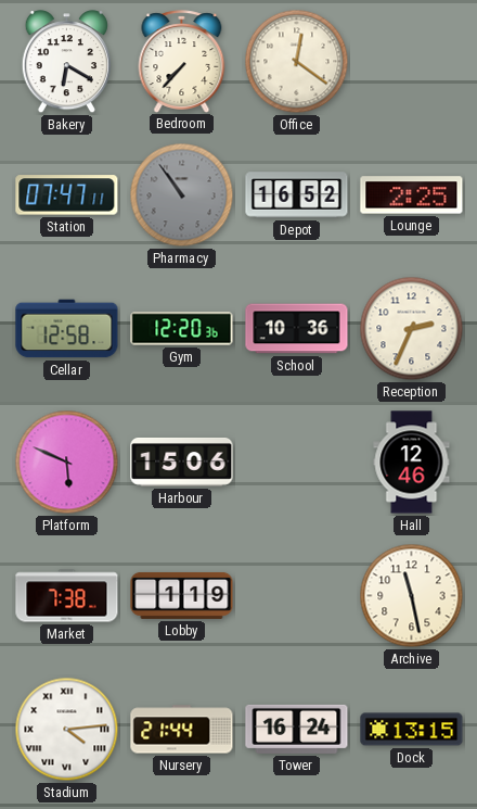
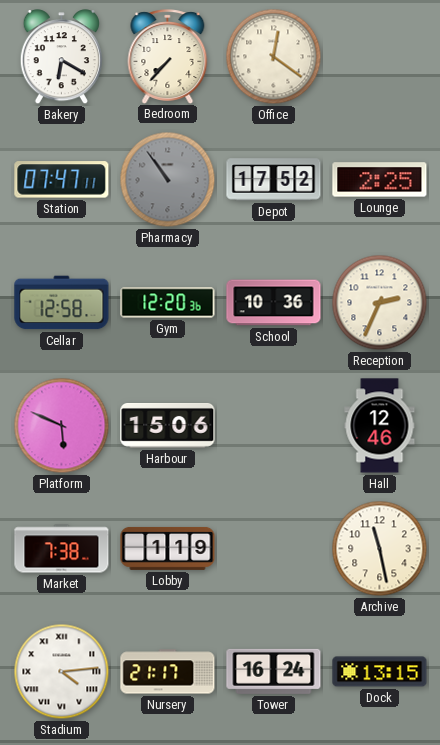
Depot: 16:52 -> 17:52 (274, 180)
Nursery: 21:44 -> 21:17 (168, 672)
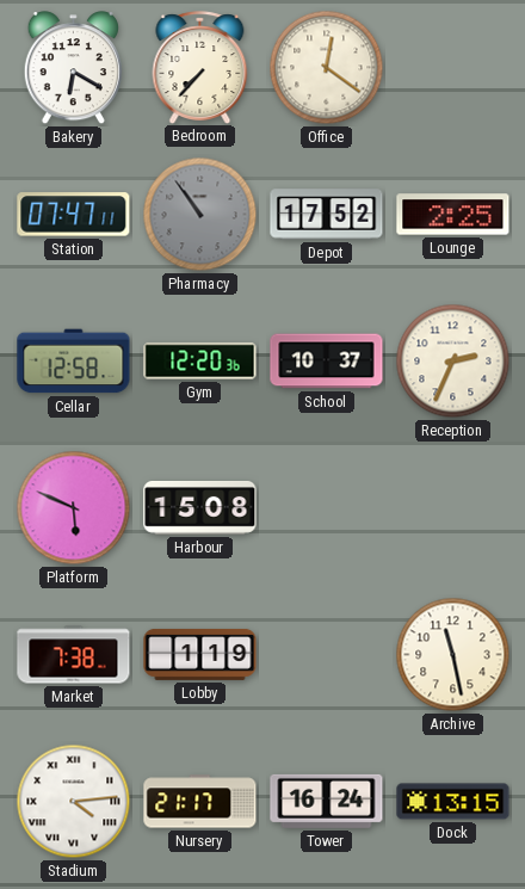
School: 10:36 -> 10:37 (327, 362)
Harbour: 15:06 -> 15:08 (200, 508)
Hall: 12:46 -> none (380, 426)
